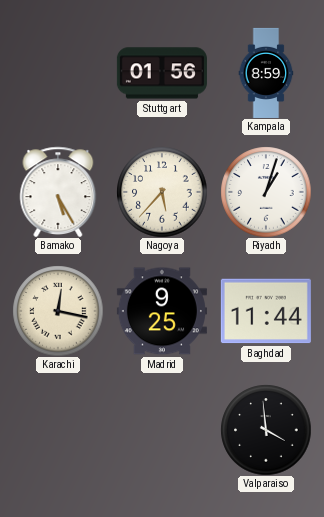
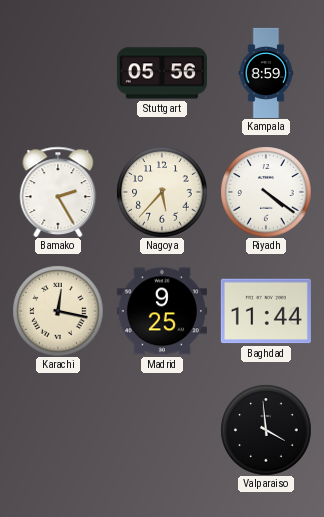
Stuttgart: 01:56 -> 05:56 (162, 73)
Bamako: 5:25 -> 2:25 (58, 192)
Riyadh: 1:03 -> 4:21 (266, 192)
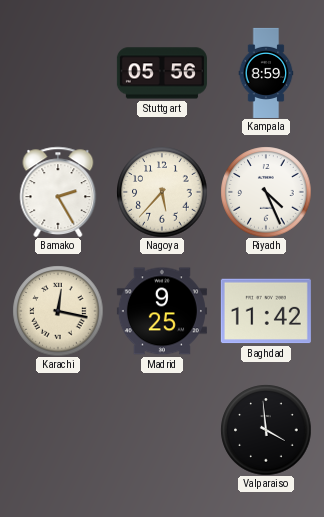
Riyadh: 4:21 -> 4:26 (266, 192)
Baghdad: 11:44 -> 11:42 (266, 311)
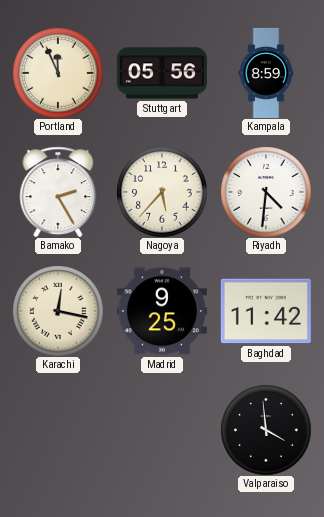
Portland: none -> 11:56 (58, 73)
Riyadh: 4:26 -> 4:31 (266, 192)
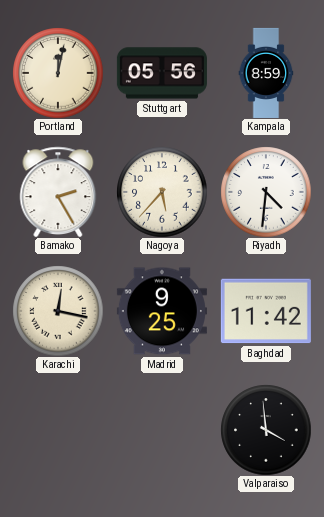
Portland: 11:56 -> 12:02 (58, 73)
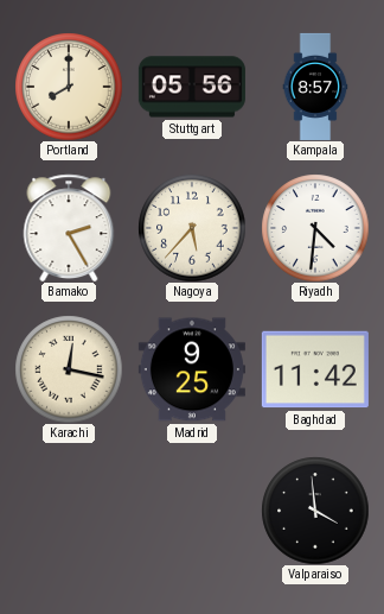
Portland: 12:02 -> 8:00 (69, 87)
Kampala: 8:59 -> 8:57 (315, 87)
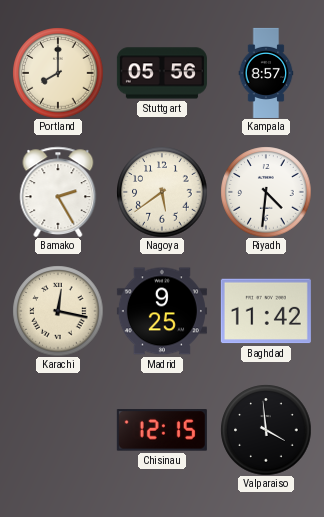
Nagoya: 5:37 -> 5:39 (162, 192)
Chisinau: none -> 12:15 (162, 430)
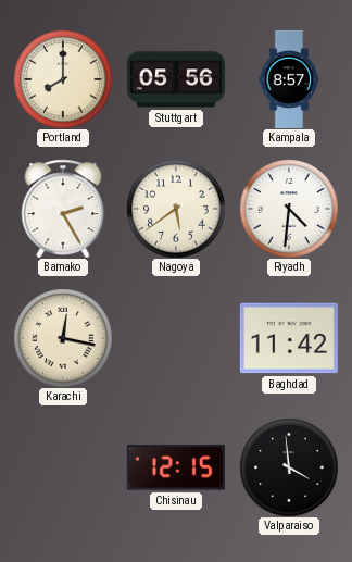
Madrid: 9:25 -> none (162, 311)
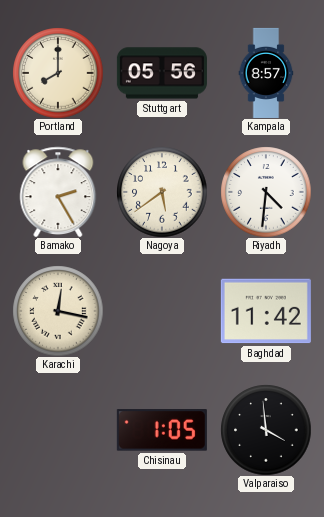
Chisinau: 12:15 -> 1:05 (162, 430)
